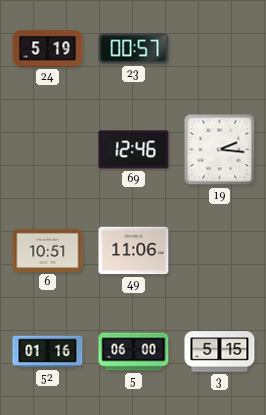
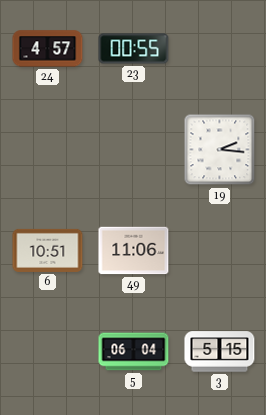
24: 5:19 -> 4:57 (48, 49)
23: 00:57 -> 00:55 (134, 49)
69: 12:46 -> none (134, 150)
52: 01:16 -> none (48, 352)
5: 06:00 -> 06:04 (134, 352)
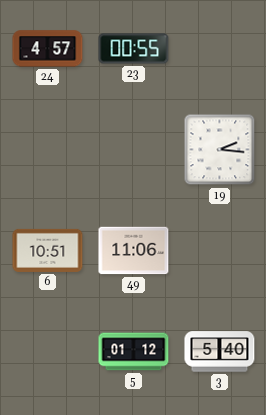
5: 06:04 -> 01:12 (134, 352)
3: 5:15 -> 5:40 (220, 352)
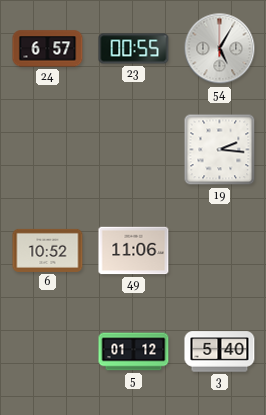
24: 4:57 -> 6:57 (48, 49)
54: none -> 5:05 (220, 49)
6: 10:51 -> 10:52 (48, 250)
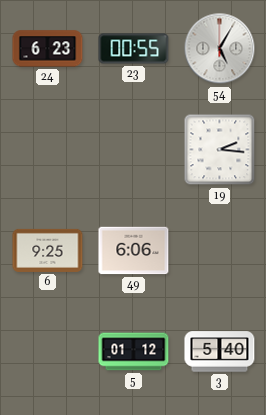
24: 6:57 -> 6:23 (48, 49)
6: 10:52 -> 9:25 (48, 250)
49: 11:06 -> 6:06 (134, 251)
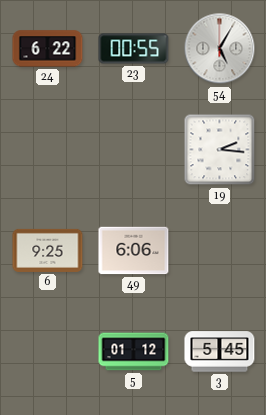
24: 6:23 -> 6:22 (48, 49)
3: 5:40 -> 5:45 (220, 352)
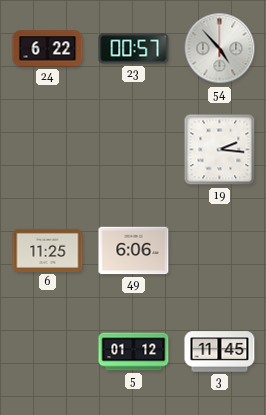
23: 00:55 -> 00:57 (134, 49)
54: 5:05 -> 4:53 (220, 49)
6: 9:25 -> 11:25 (48, 250)
3: 5:45 -> 11:45 (220, 352)
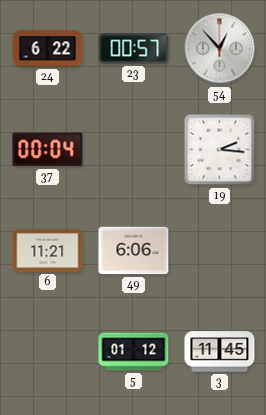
54: 4:53 -> 12:53 (220, 49)
37: none -> 00:04 (48, 150)
6: 11:25 -> 11:21 (48, 250)
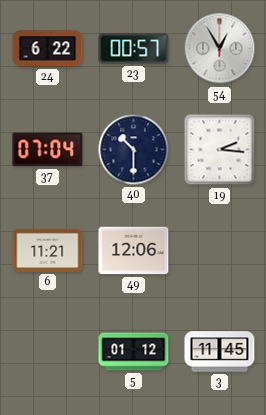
54: 12:53 -> 12:55 (220, 49)
37: 00:04 -> 07:04 (48, 150)
40: none -> 10:30 (134, 150)
49: 6:06 -> 12:06 (134, 251)
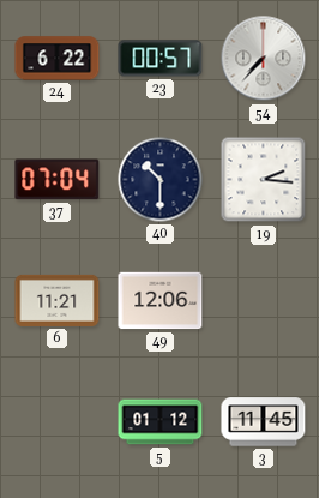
54: 12:55 -> 7:37 (264, 59)
